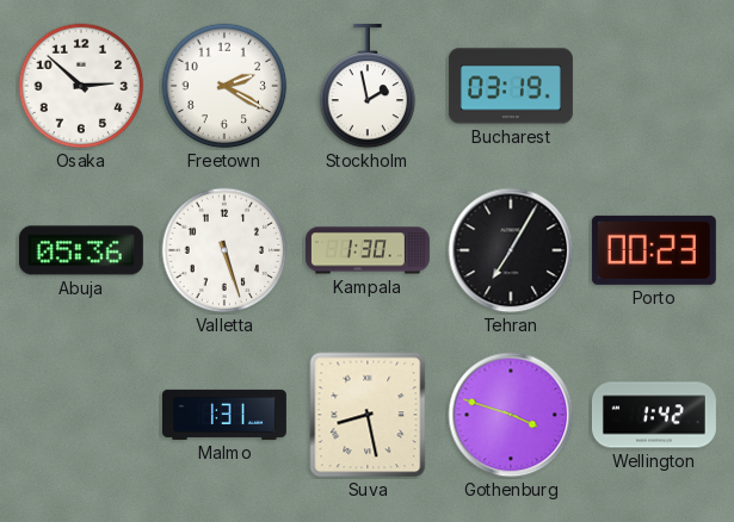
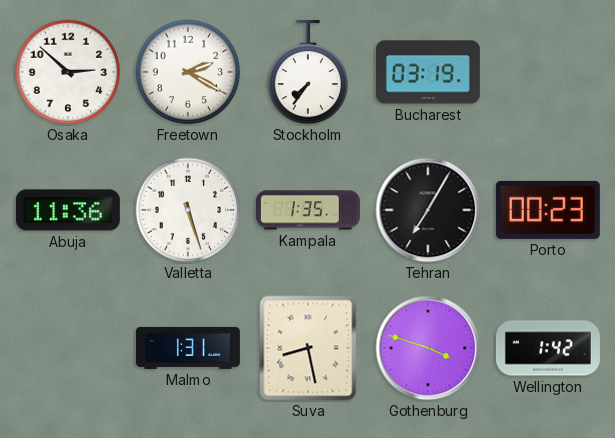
Stockholm: 1:58 -> 7:36 (308, 72)
Abuja: 05:36 -> 11:36 (68, 210)
Kampala: 1:30 -> 1:35 (308, 210)
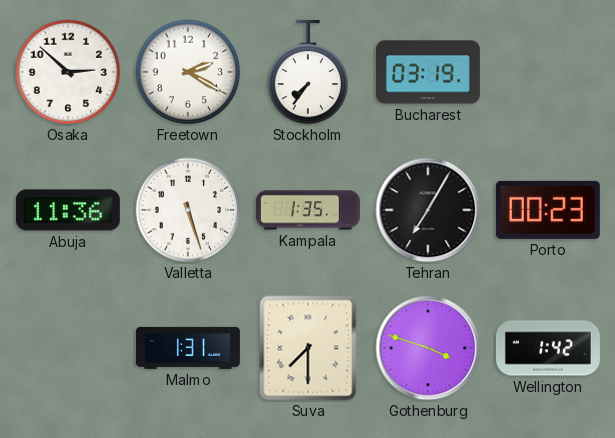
Suva: 8:28 -> 7:30 (308, 348)
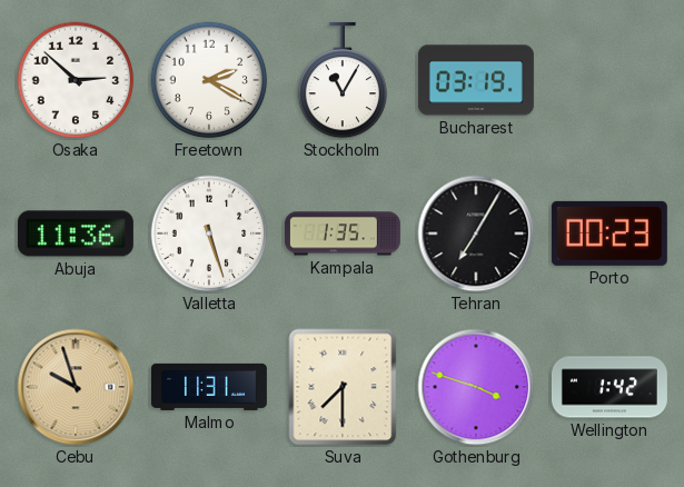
Stockholm: 7:36 -> 11:05 (343, 80)
Cebu: none -> 9:57 (76, 387)
Malmo: 1:31 -> 11:31 (209, 387)
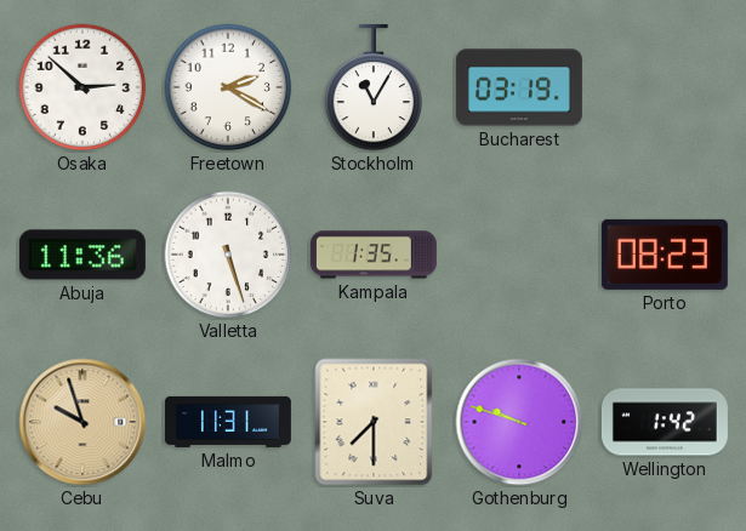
Tehran: 7:05 -> none (476, 233)
Porto: 00:23 -> 08:23 (665, 255)
Gothenburg: 3:48 -> 9:48 (519, 422)
